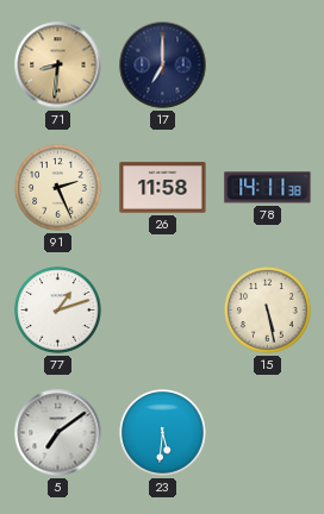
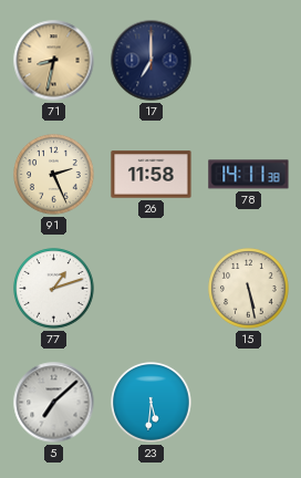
71: 8:31 -> 8:32 (54, 61)
5: 7:09 -> 7:08 (54, 403)
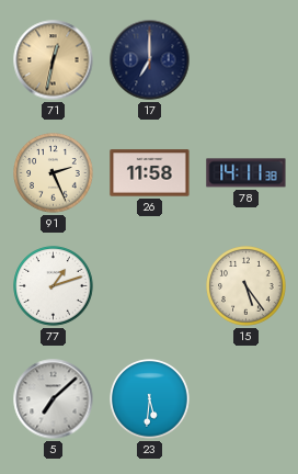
71: 8:32 -> 12:32 (54, 60)
15: 5:28 -> 5:24 (247, 286)
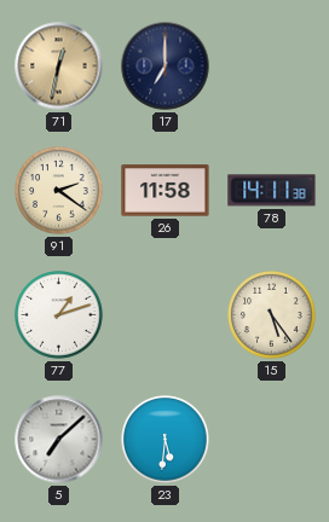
91: 2:26 -> 2:21 (59, 191)
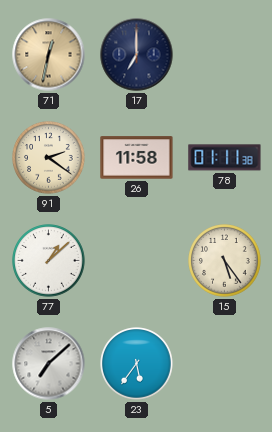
78: 14:11 -> 01:11 (225, 158)
77: 1:12 -> 1:08 (49, 261)
23: 5:31 -> 5:36 (137, 364)
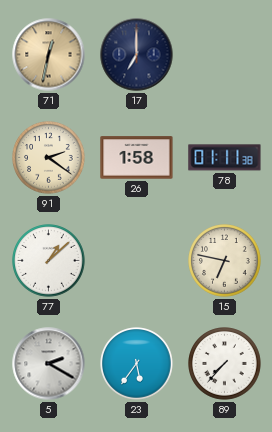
26: 11:58 -> 1:58 (137, 158)
15: 5:24 -> 6:47 (225, 261)
5: 7:08 -> 2:20 (49, 364)
89: none -> 7:37 (225, 364)
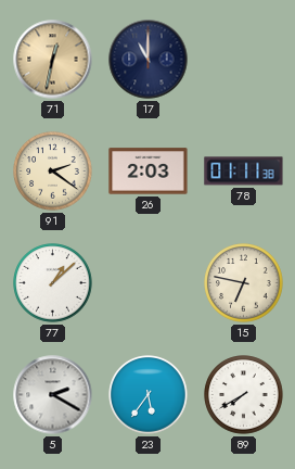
17: 7:00 -> 11:00 (149, 60)
26: 1:58 -> 2:03 (149, 172)
89: 7:37 -> 7:40 (244, 395)
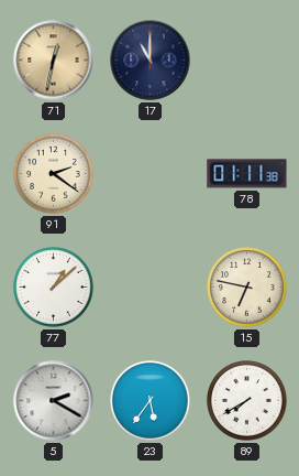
26: 2:03 -> none (149, 172)
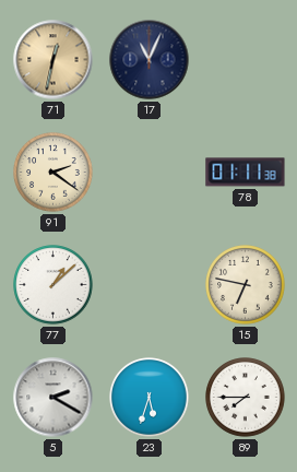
17: 11:00 -> 11:04 (150, 60)
23: 5:36 -> 5:33 (150, 398)
89: 7:40 -> 7:45 (246, 398)
